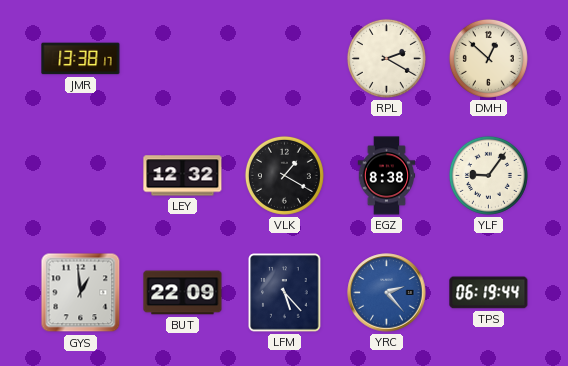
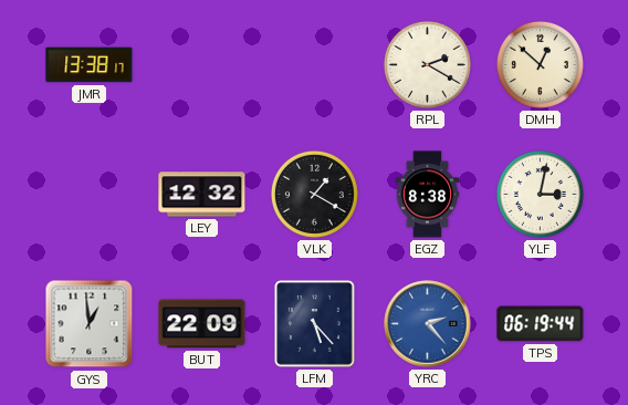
YLF: 9:06 -> 3:02 (540, 194)
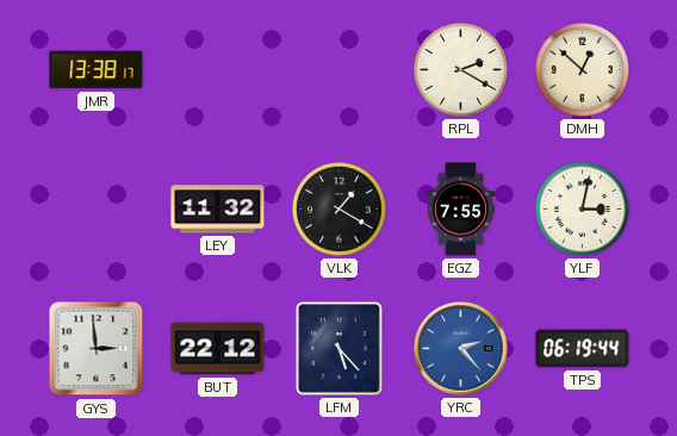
LEY: 12:32 -> 11:32 (218, 210)
EGZ: 8:38 -> 7:55 (461, 210)
GYS: 12:59 -> 2:59 (97, 349)
BUT: 22:09 -> 22:12 (218, 349)
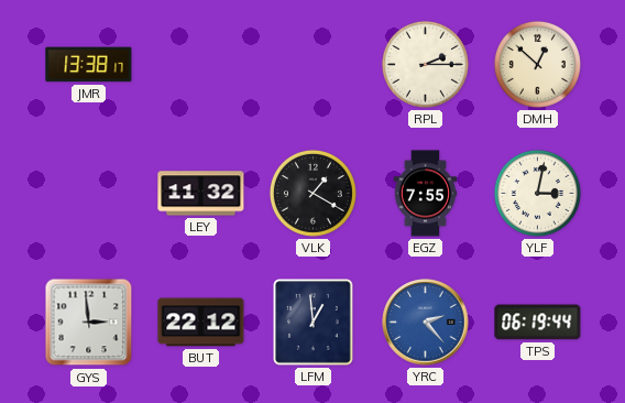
RPL: 2:20 -> 2:15 (425, 64)
LFM: 5:23 -> 12:59 (314, 323)
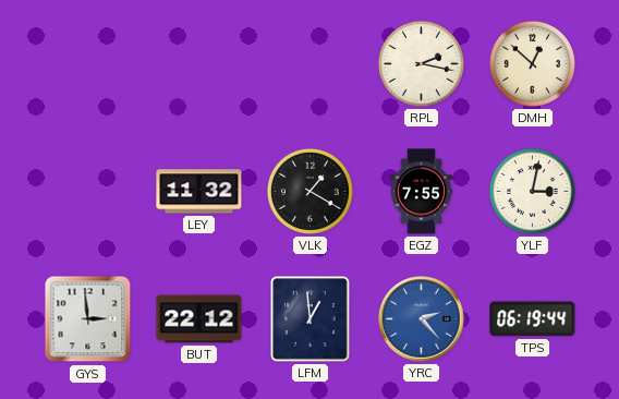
JMR: 13:38 -> none (89, 65)
RPL: 2:15 -> 2:17 (421, 63)
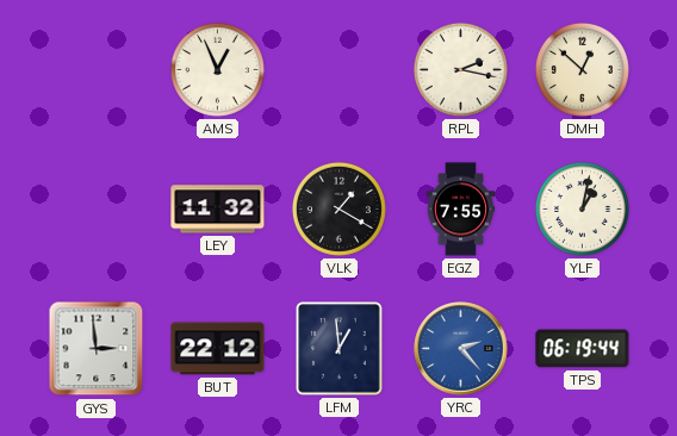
AMS: none -> 12:56 (217, 69)
YLF: 3:02 -> 1:02 (582, 208)
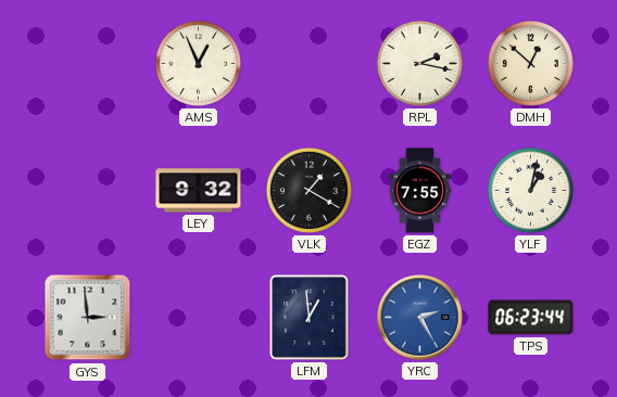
LEY: 11:32 -> 9:32 (199, 191)
BUT: 22:12 -> none (218, 349)
YRC: 2:23 -> 2:25 (420, 318)
TPS: 06:19 -> 06:23 (531, 318)
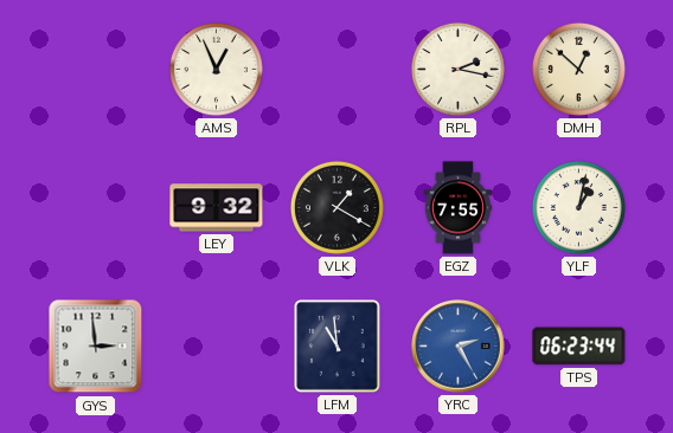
LFM: 12:59 -> 10:59 (338, 347)
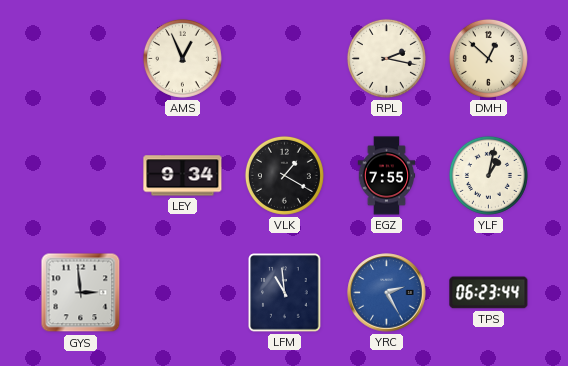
LEY: 9:32 -> 9:34 (183, 176)
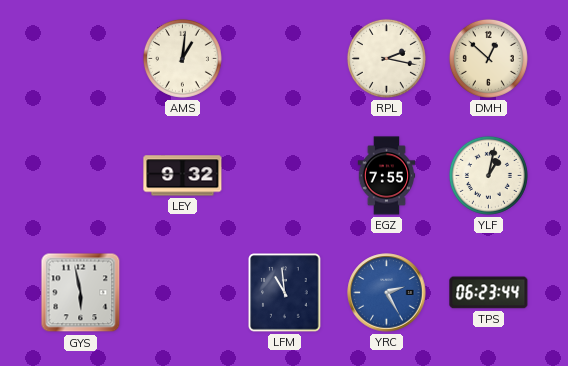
AMS: 12:56 -> 1:01 (182, 58)
LEY: 9:34 -> 9:32 (183, 176)
VLK: 1:20 -> none (284, 175)
GYS: 2:59 -> 5:58 (81, 293)
